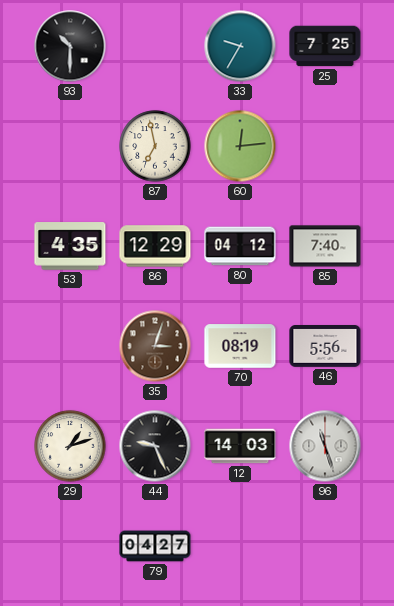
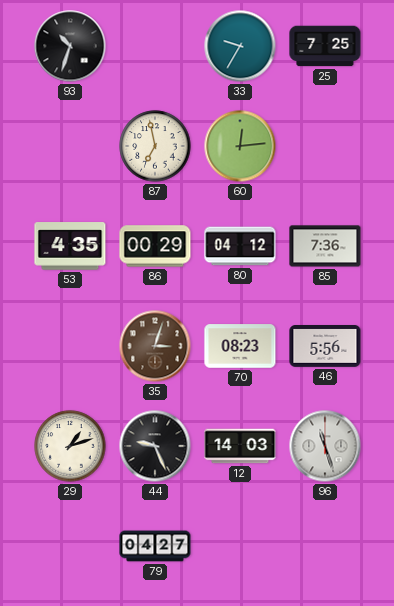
93: 10:30 -> 10:33 (70, 46)
86: 12:29 -> 00:29 (155, 246)
85: 7:40 -> 7:36 (325, 246)
70: 08:19 -> 08:23 (240, 346)
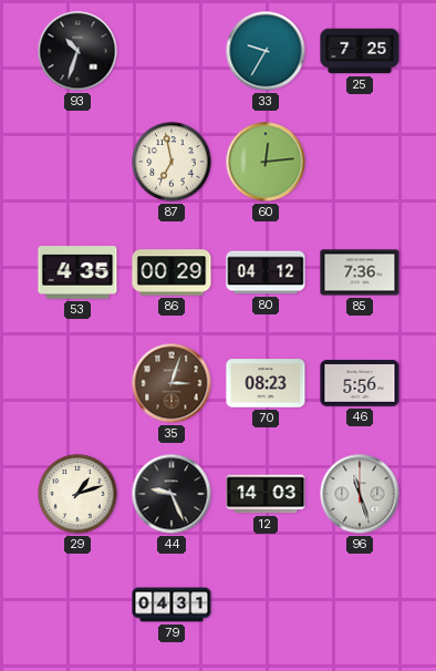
79: 04:27 -> 04:31 (172, 605)
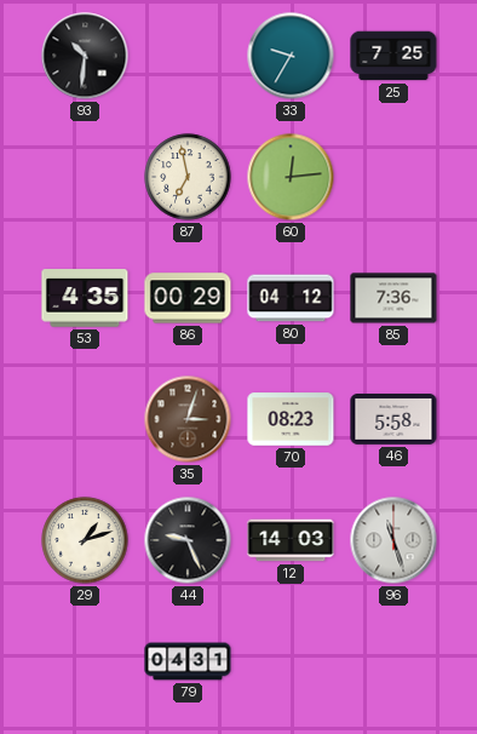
93: 10:33 -> 10:31 (85, 56)
46: 5:56 -> 5:58 (393, 420)
